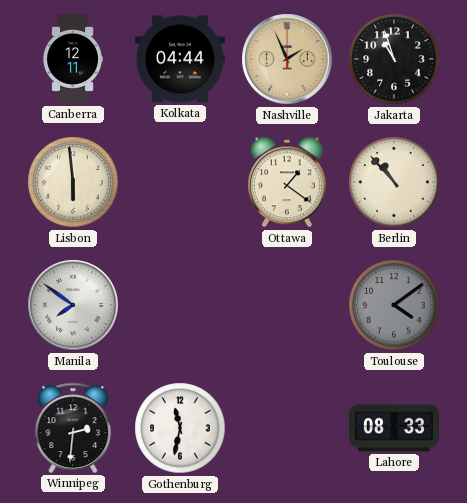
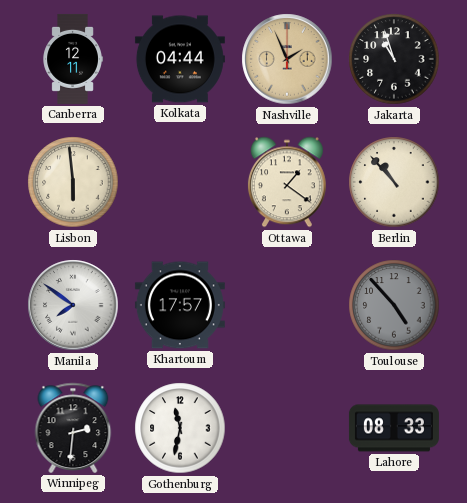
Khartoum: none -> 17:57 (180, 305)
Toulouse: 4:09 -> 4:53 (394, 305)
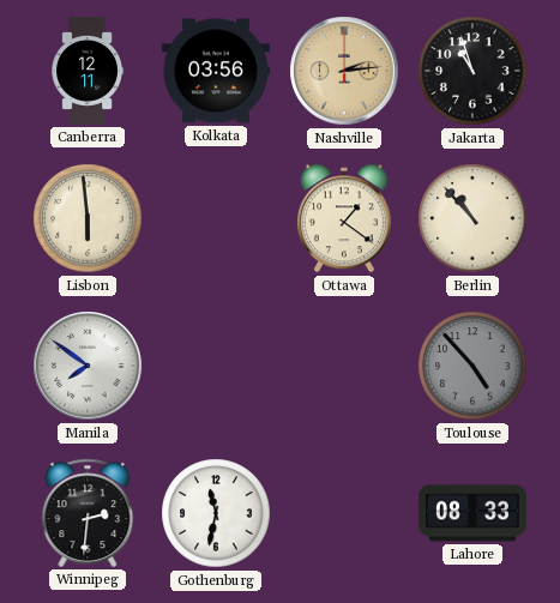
Kolkata: 04:44 -> 03:56 (216, 71)
Nashville: 1:56 -> 2:14 (344, 71)
Khartoum: 17:57 -> none (180, 305)
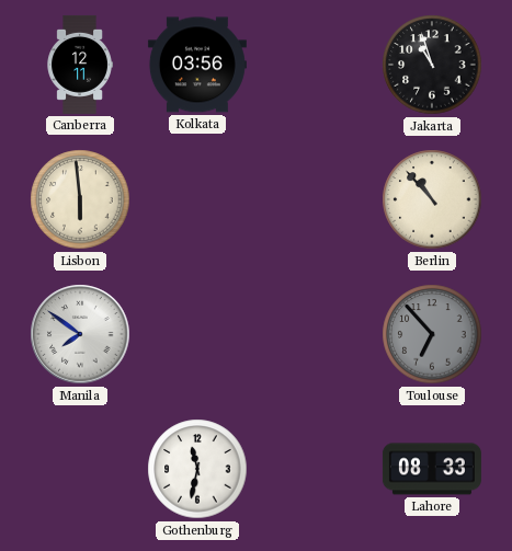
Nashville: 2:14 -> none (344, 71)
Ottawa: 1:21 -> none (344, 218)
Toulouse: 4:53 -> 6:53 (432, 334)
Winnipeg: 2:31 -> none (88, 513)
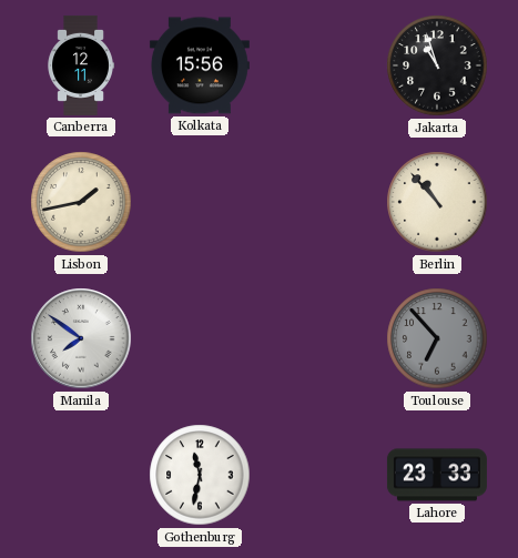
Kolkata: 03:56 -> 15:56 (200, 65)
Lisbon: 5:59 -> 1:43 (81, 202)
Lahore: 08:33 -> 23:33 (437, 475)
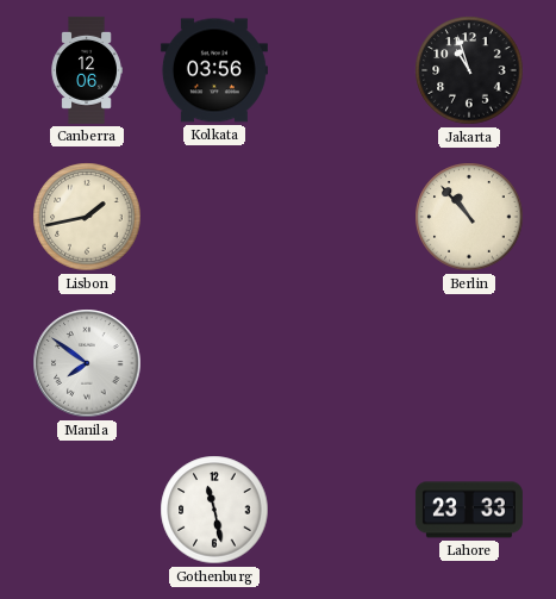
Canberra: 12:11 -> 12:06 (87, 70)
Kolkata: 15:56 -> 03:56 (214, 70)
Toulouse: 6:53 -> none (437, 338)
Gothenburg: 11:32 -> 11:28 (214, 510)
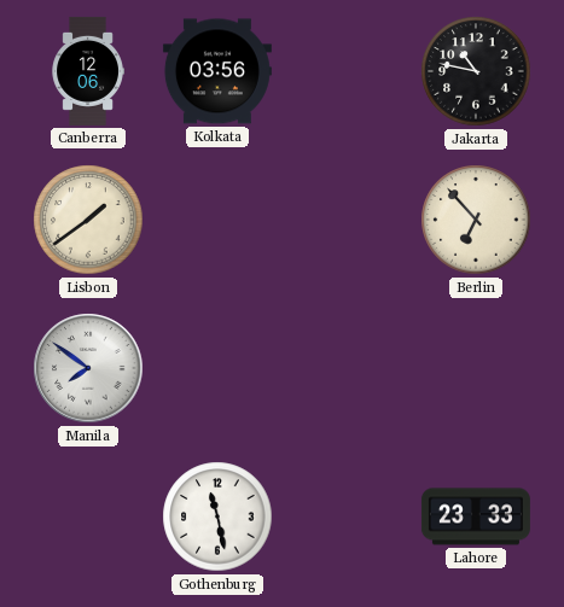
Jakarta: 10:57 -> 10:47 (476, 71)
Lisbon: 1:43 -> 1:39 (88, 220)
Berlin: 10:53 -> 6:53 (476, 220)
